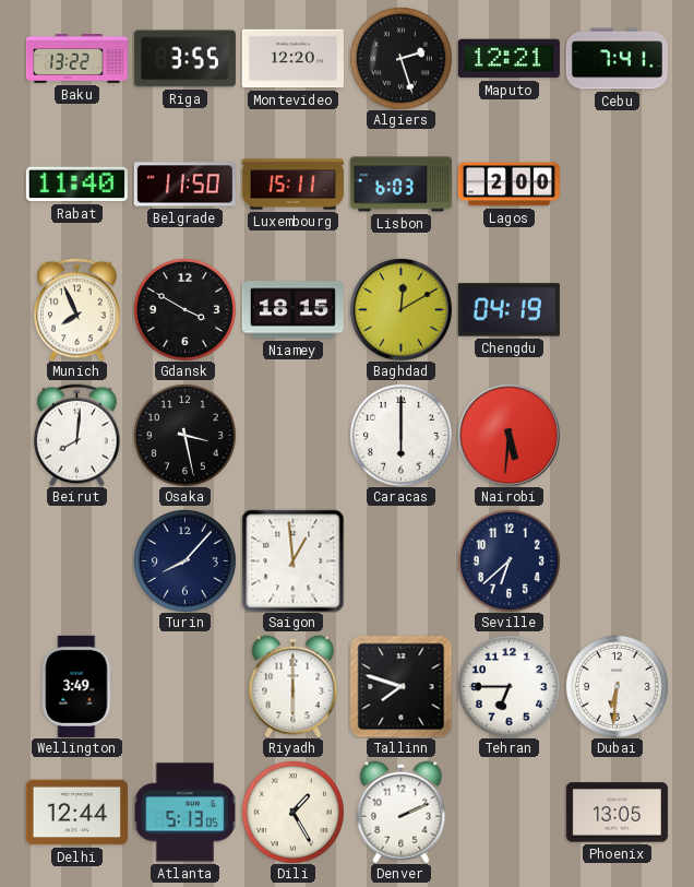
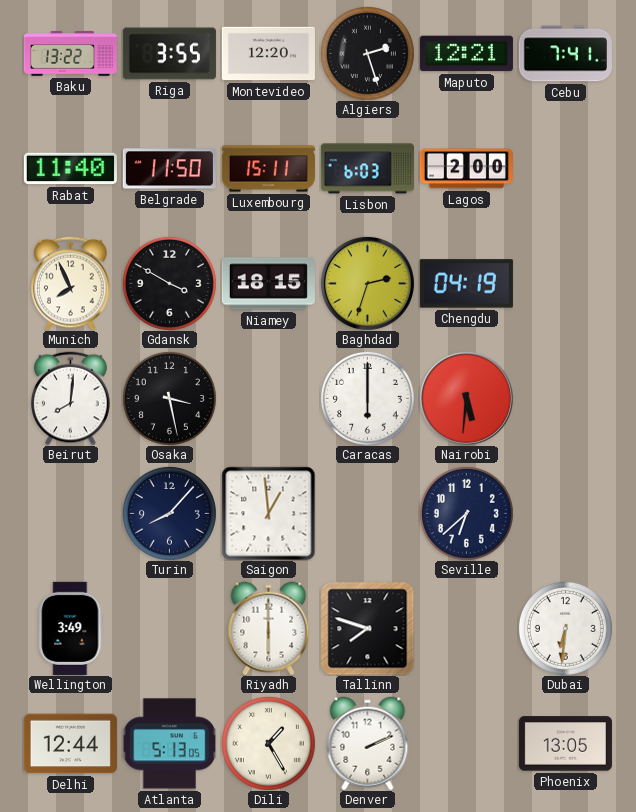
Baghdad: 12:10 -> 2:33 (367, 283)
Tehran: 6:45 -> none (508, 686)
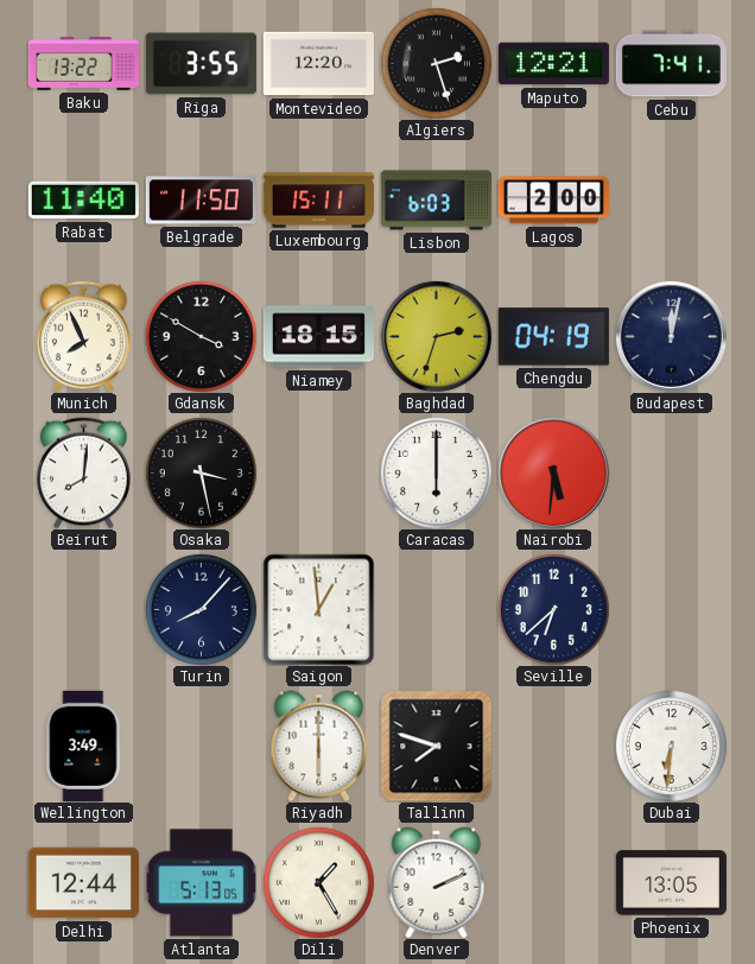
Budapest: none -> 12:02 (671, 336)
